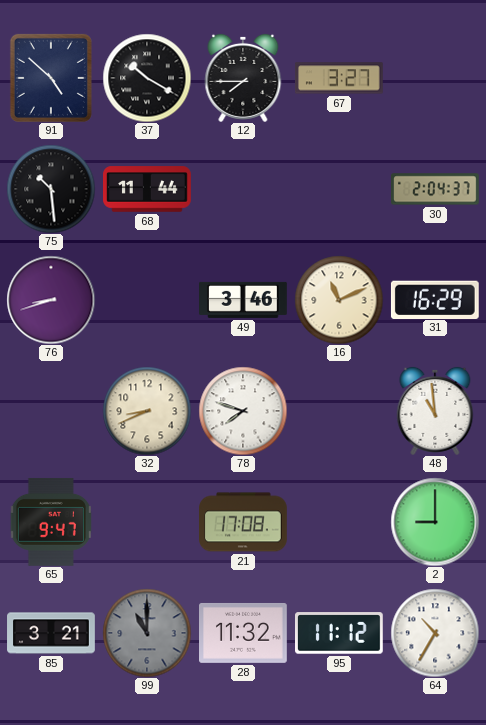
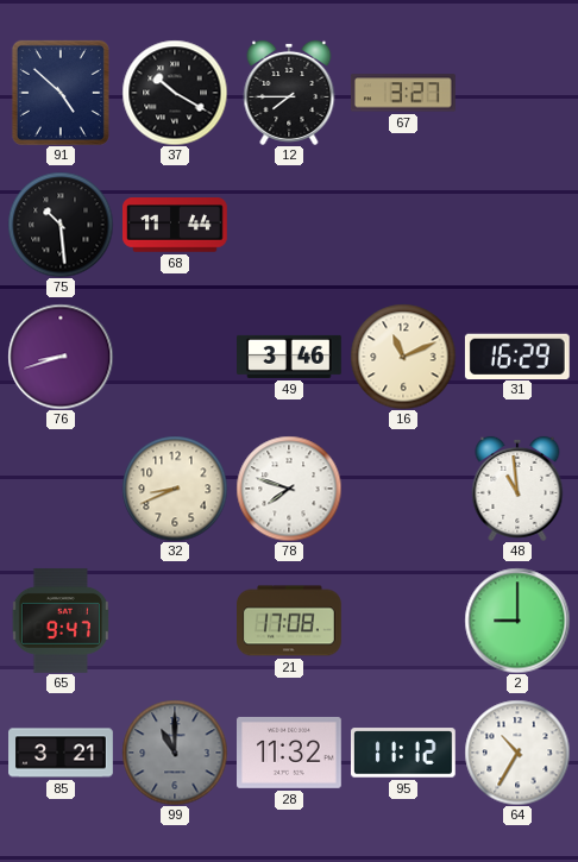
30: 2:04 -> none (436, 189)
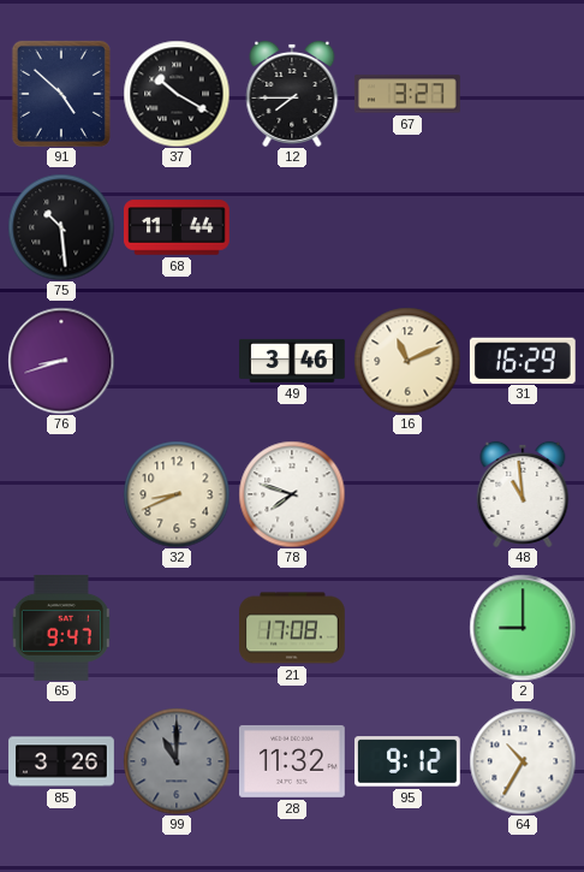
85: 3:21 -> 3:26 (61, 761)
95: 11:12 -> 9:12 (409, 761)
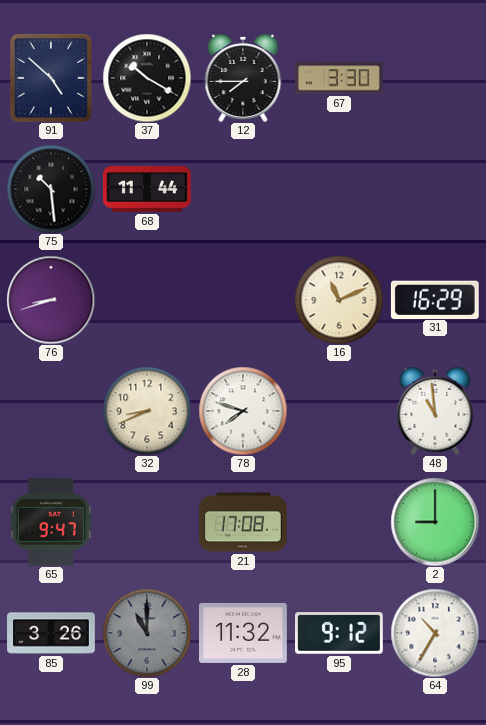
67: 3:27 -> 3:30 (339, 78)
49: 3:46 -> none (293, 361)
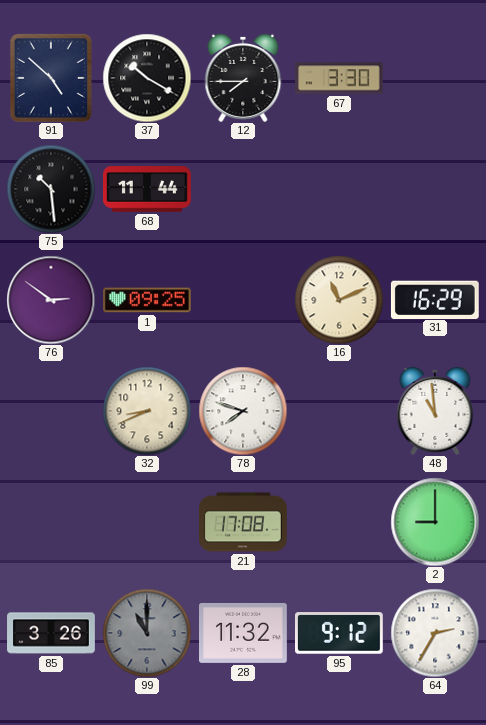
76: 8:42 -> 2:51 (51, 300)
1: none -> 09:25 (148, 300)
65: 9:47 -> none (51, 522)
64: 10:35 -> 2:35 (435, 633)
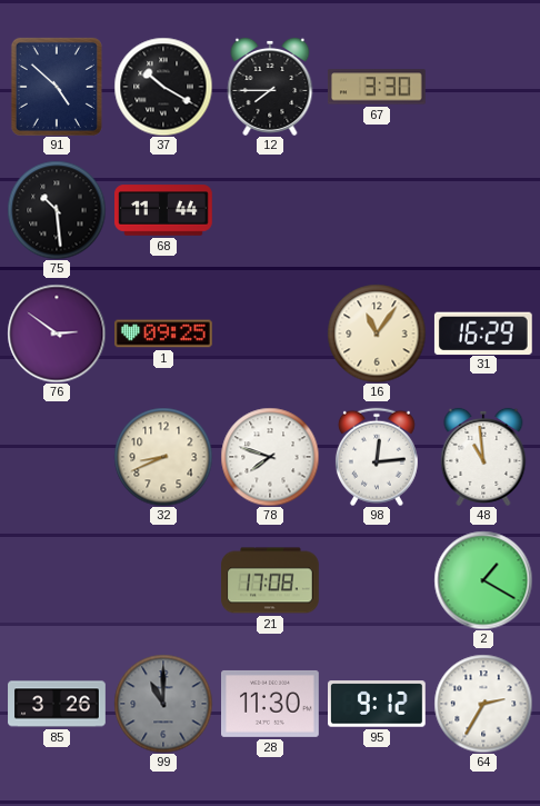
16: 11:11 -> 11:06 (377, 334)
98: none -> 12:14 (377, 457)
2: 9:00 -> 1:20 (483, 580)
28: 11:32 -> 11:30 (271, 704)
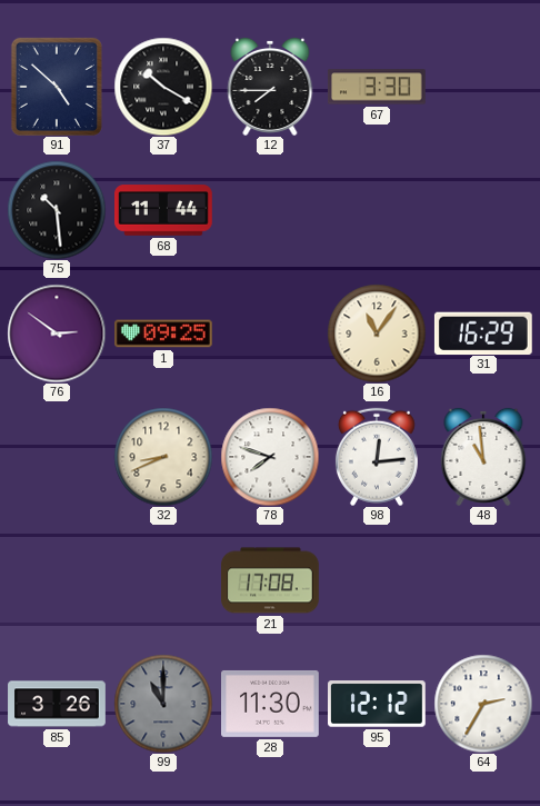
2: 1:20 -> none (483, 580)
95: 9:12 -> 12:12 (378, 704)
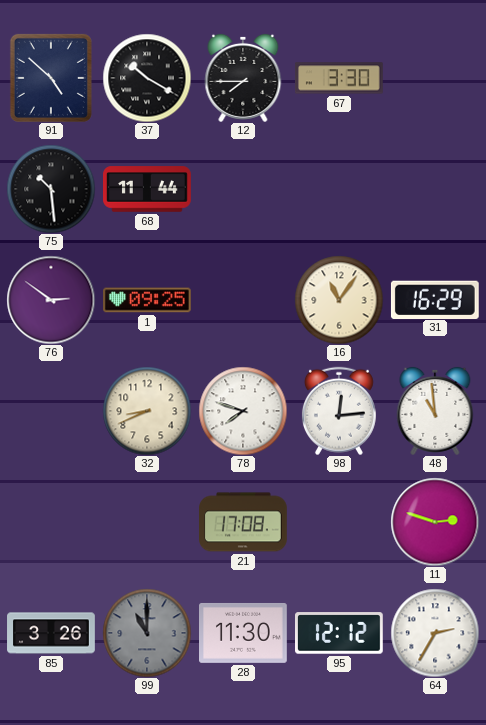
11: none -> 2:48 (435, 522)
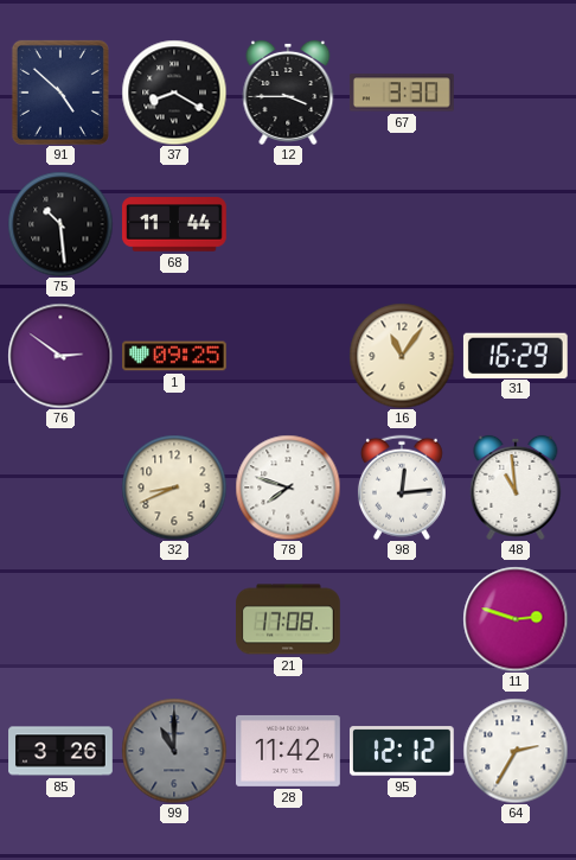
37: 10:20 -> 8:20 (174, 93)
12: 7:45 -> 3:45 (288, 93)
28: 11:30 -> 11:42 (289, 751)
